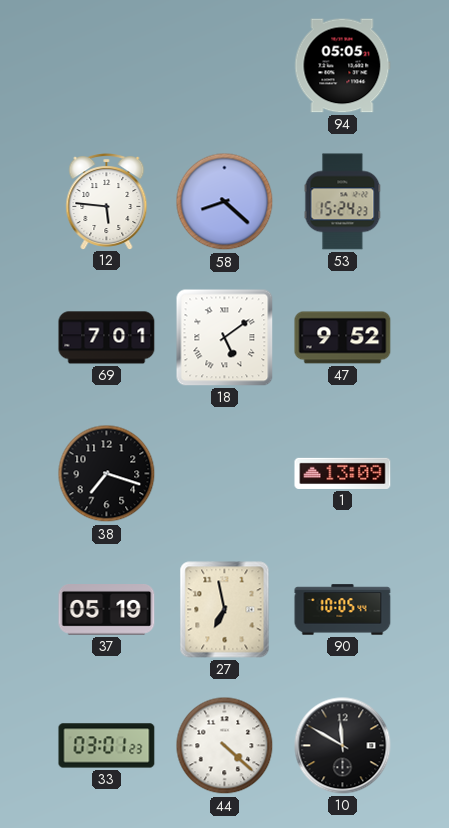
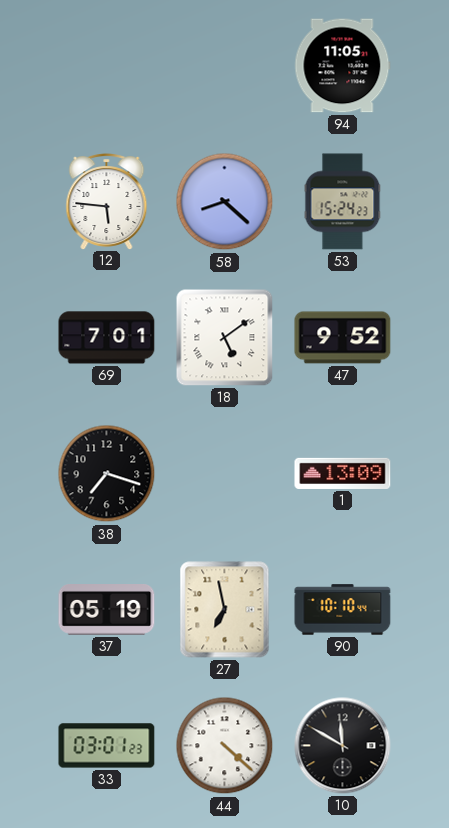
94: 05:05 -> 11:05 (343, 66)
90: 10:05 -> 10:10 (343, 610)
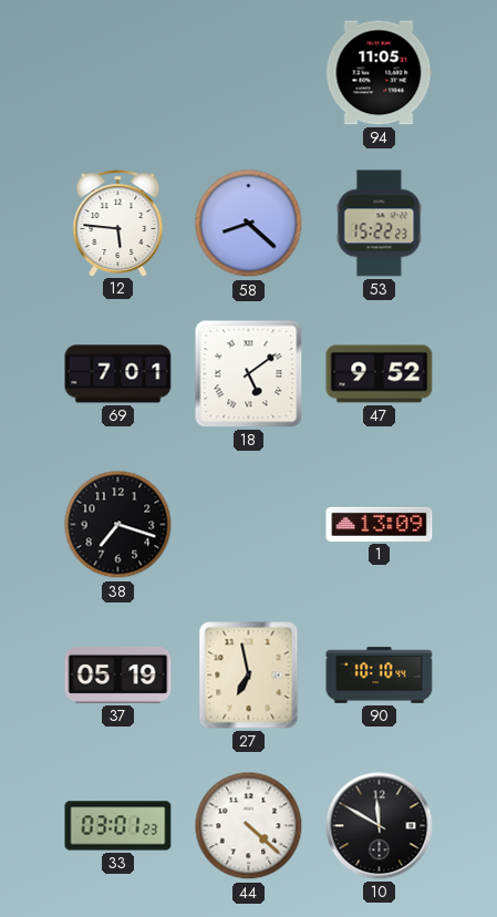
53: 15:24 -> 15:22 (380, 224)
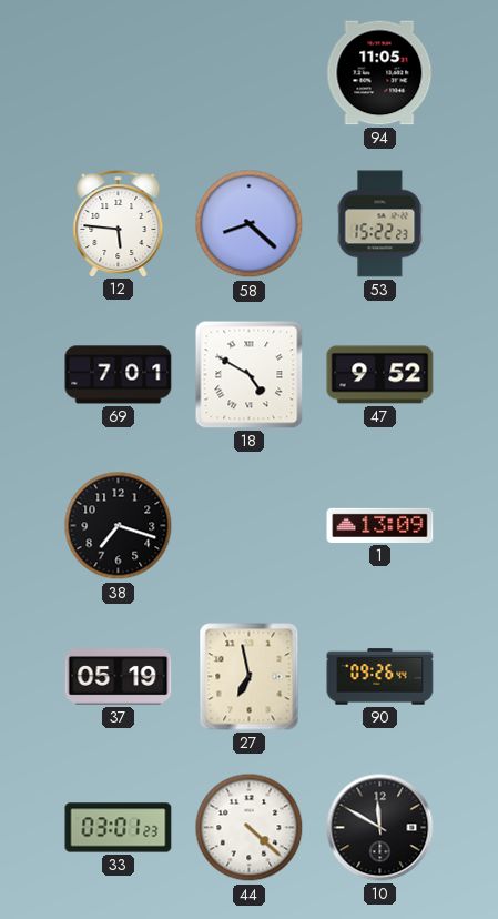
18: 5:09 -> 4:50 (250, 375)
90: 10:10 -> 09:26 (380, 677)
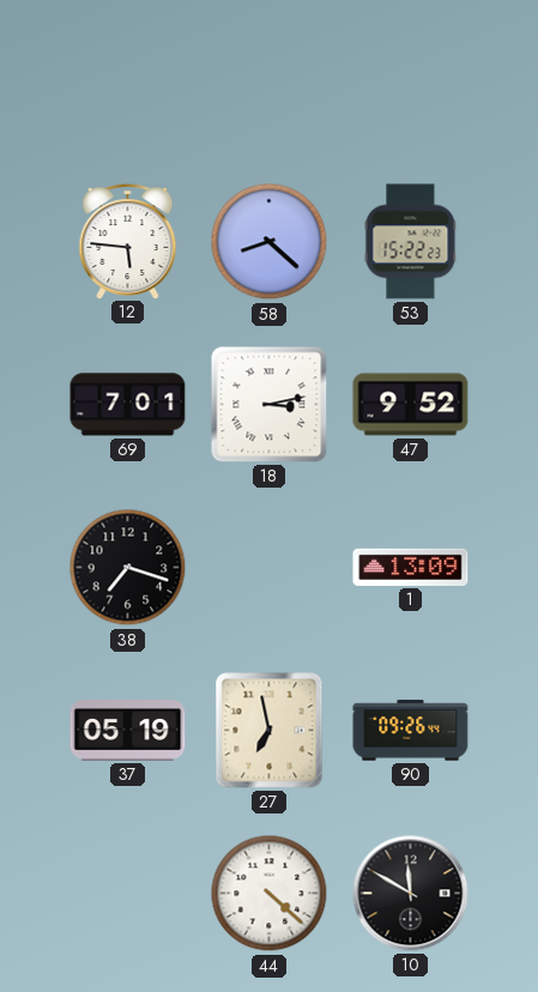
94: 11:05 -> none (380, 73)
18: 4:50 -> 3:13 (270, 405)
33: 03:01 -> none (119, 828)
